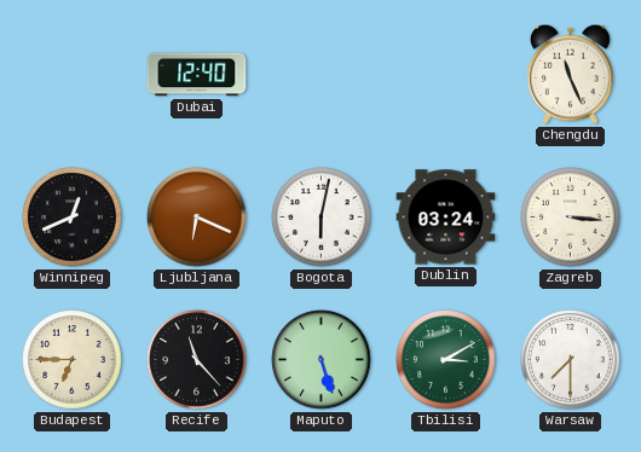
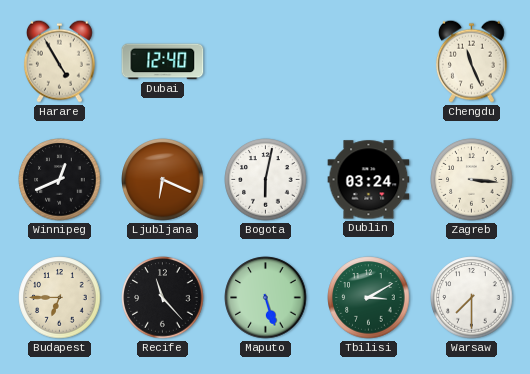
Harare: none -> 4:55 (59, 61)
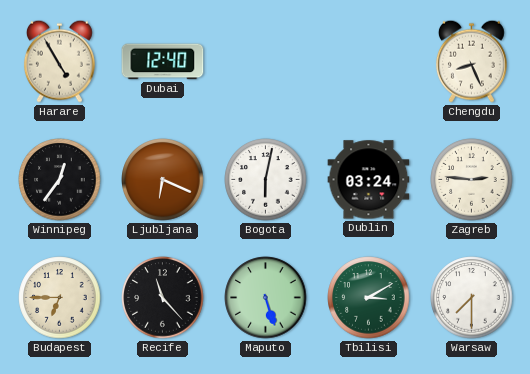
Chengdu: 11:26 -> 8:26 (471, 61)
Winnipeg: 12:41 -> 12:36 (60, 180)
Zagreb: 3:16 -> 2:46 (472, 180)
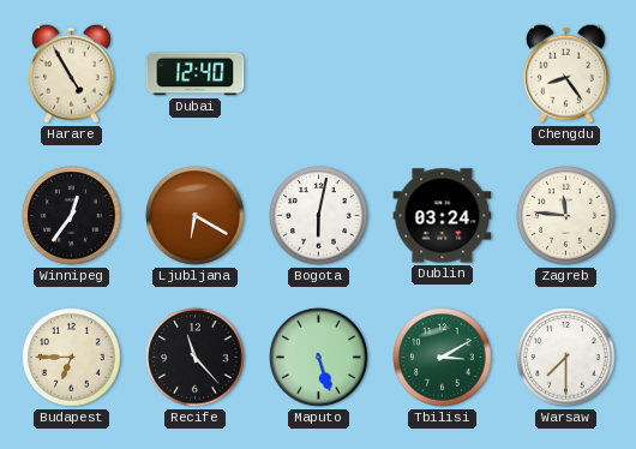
Chengdu: 8:26 -> 8:24 (565, 73)
Ljubljana: 6:19 -> 6:20 (196, 216)
Zagreb: 2:46 -> 11:46 (566, 216)
